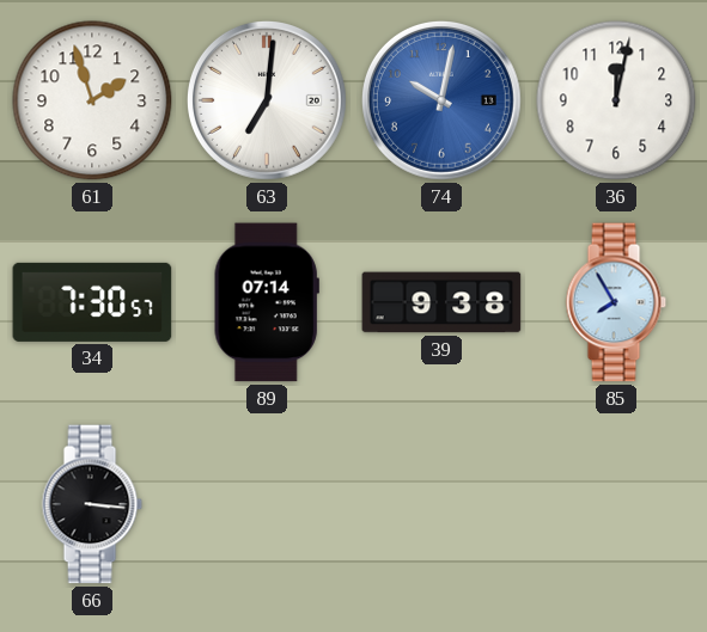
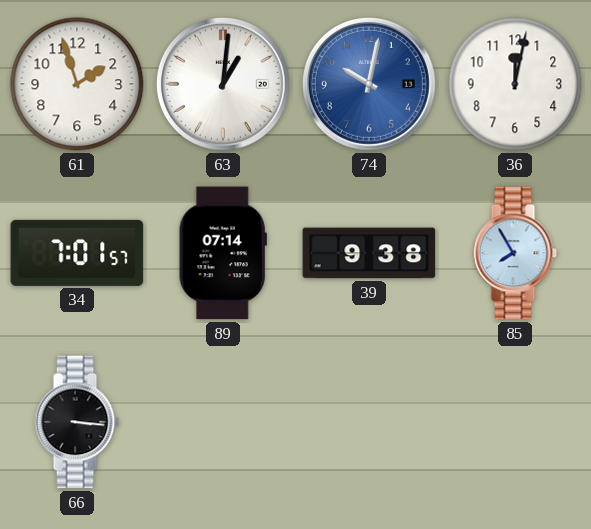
63: 7:01 -> 1:01 (223, 84)
34: 7:30 -> 7:01 (77, 253)
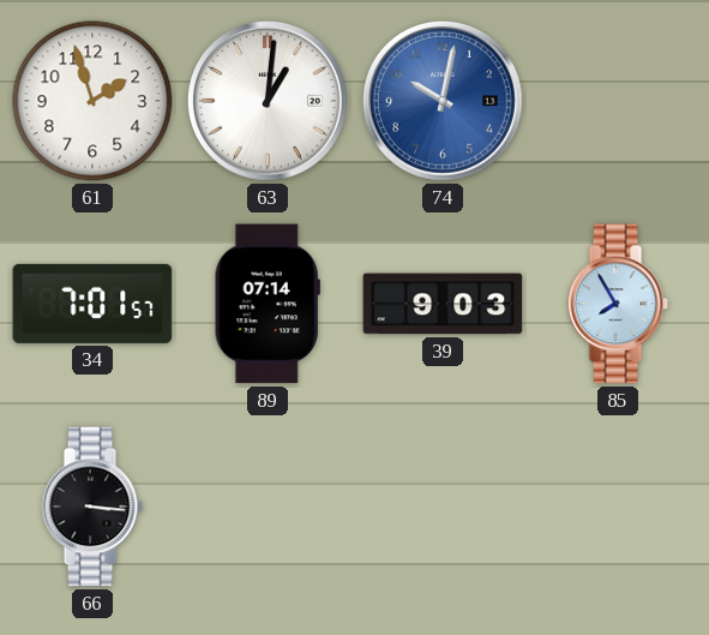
36: 12:02 -> none (515, 84)
39: 9:38 -> 9:03 (443, 304)
